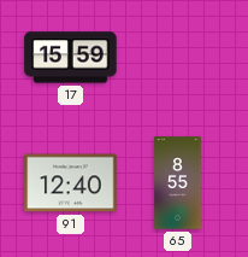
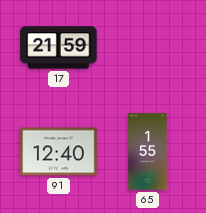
17: 15:59 -> 21:59 (59, 48)
65: 8:55 -> 1:55 (148, 152)
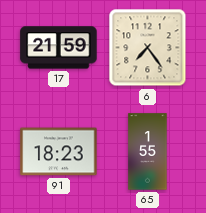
6: none -> 7:24 (148, 48)
91: 12:40 -> 18:23 (59, 152)
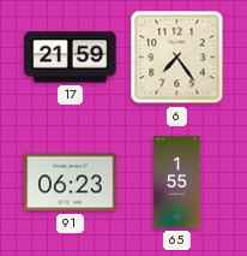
91: 18:23 -> 06:23 (71, 183)
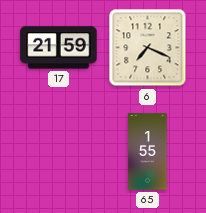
6: 7:24 -> 7:19 (148, 48)
91: 06:23 -> none (71, 183)
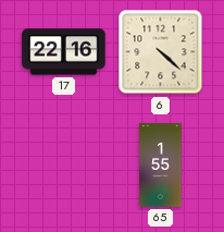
17: 21:59 -> 22:16 (64, 52)
6: 7:19 -> 4:22 (161, 52)
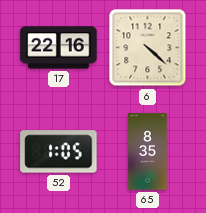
52: none -> 1:05 (59, 152)
65: 1:55 -> 8:35 (148, 152)
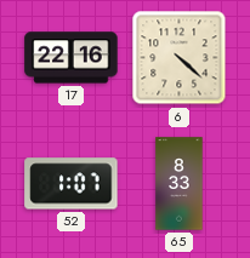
52: 1:05 -> 1:07 (72, 184)
65: 8:35 -> 8:33 (180, 184)
